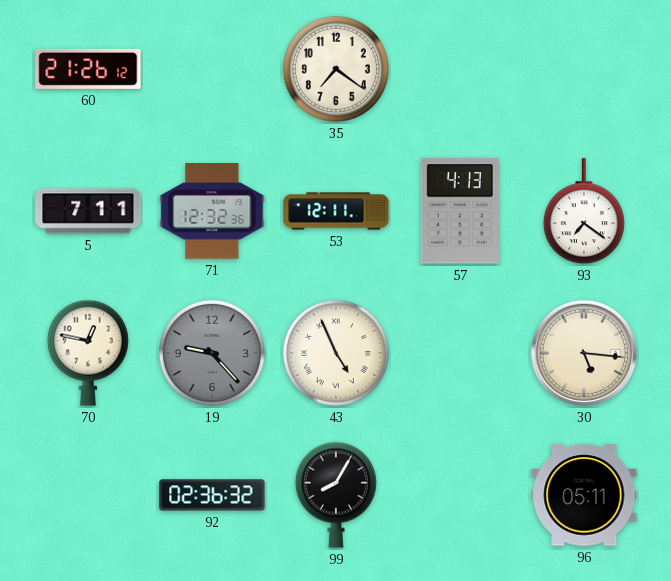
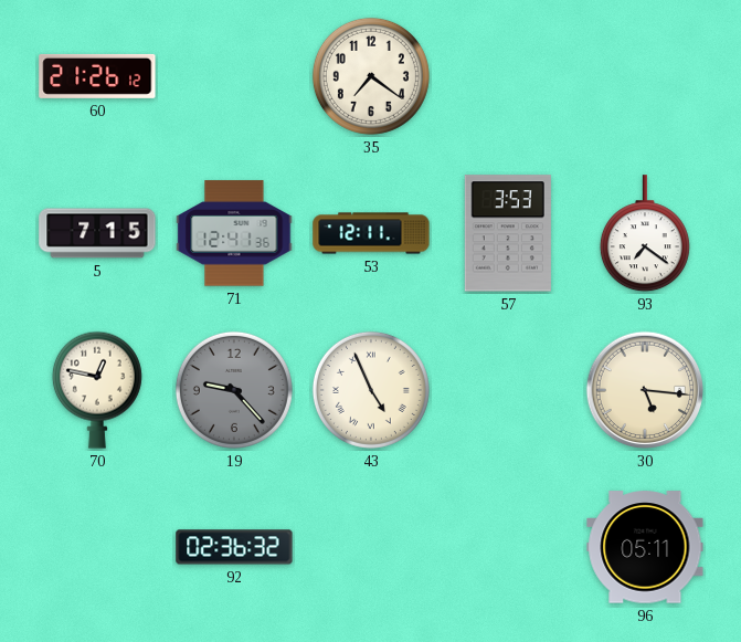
5: 7:11 -> 7:15 (97, 233)
71: 12:32 -> 12:41 (234, 233)
57: 4:13 -> 3:53 (508, 233)
99: 8:05 -> none (336, 495)
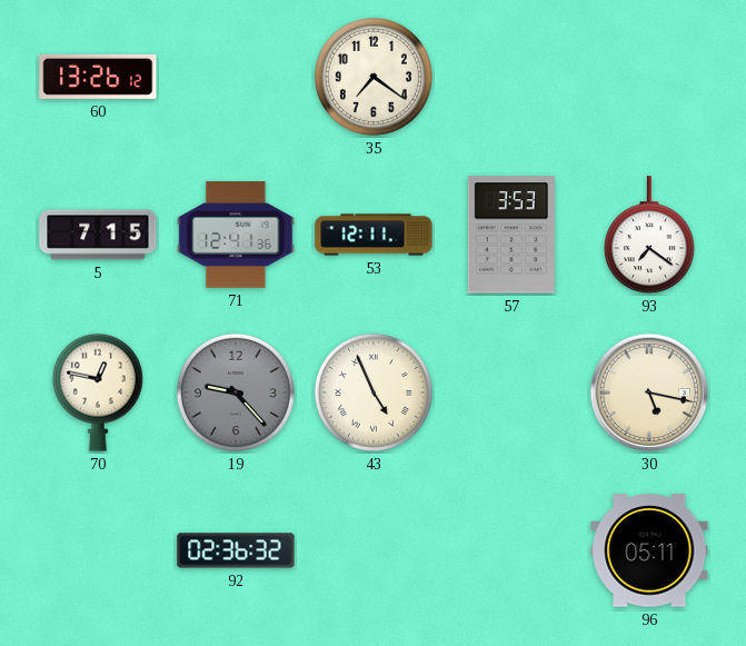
60: 21:26 -> 13:26 (98, 77)
30: 5:16 -> 5:17 (649, 392)
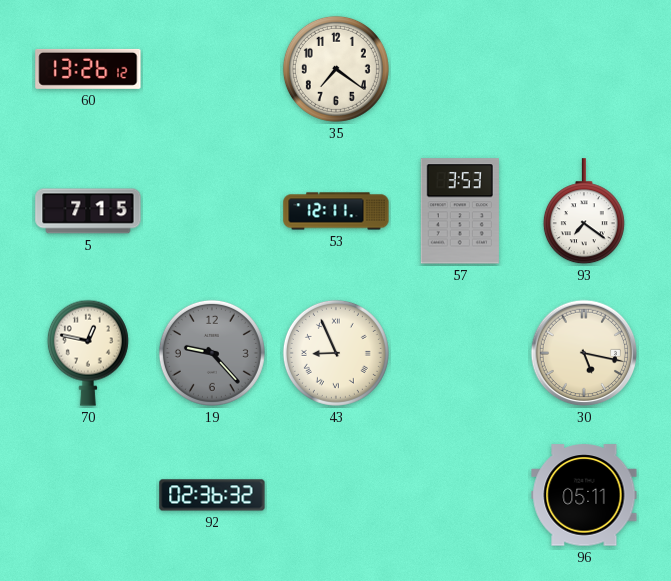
71: 12:41 -> none (236, 235)
43: 4:56 -> 8:56 (336, 353)
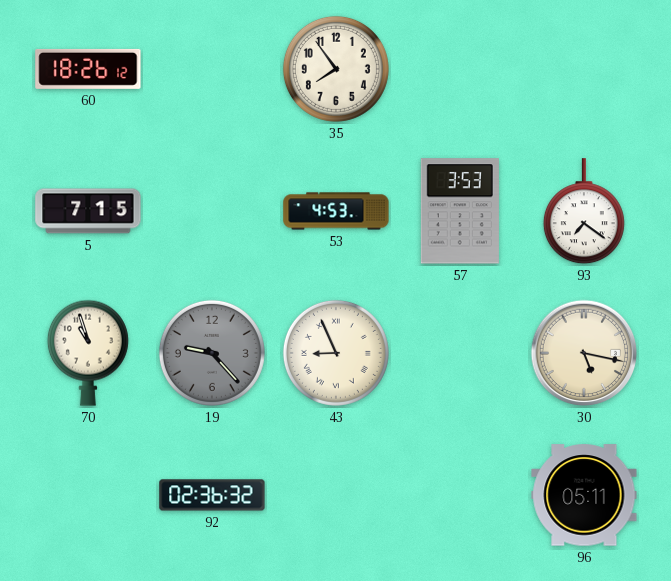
60: 13:26 -> 18:26 (88, 69)
35: 7:21 -> 7:54 (336, 69)
53: 12:11 -> 4:53 (336, 211)
70: 12:47 -> 10:57 (88, 353)
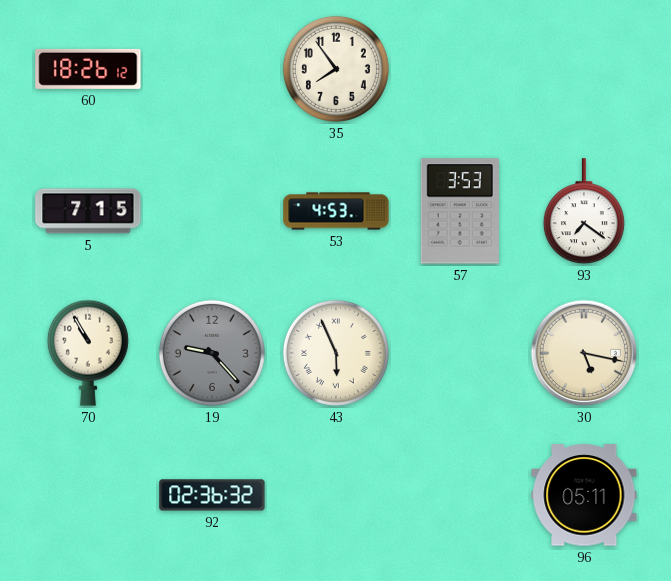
70: 10:57 -> 10:55 (88, 353)
43: 8:56 -> 5:56 (336, 353)
